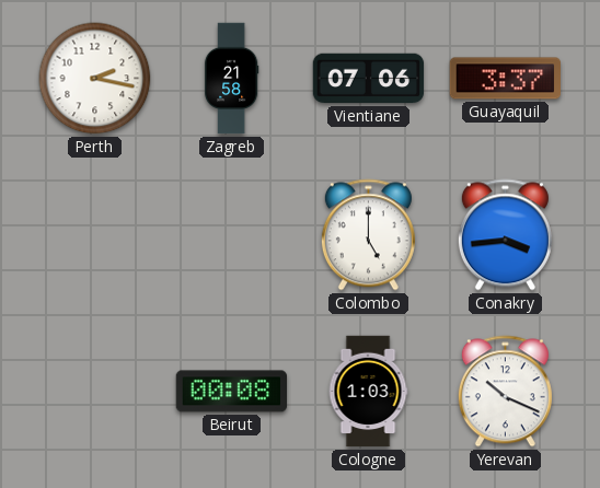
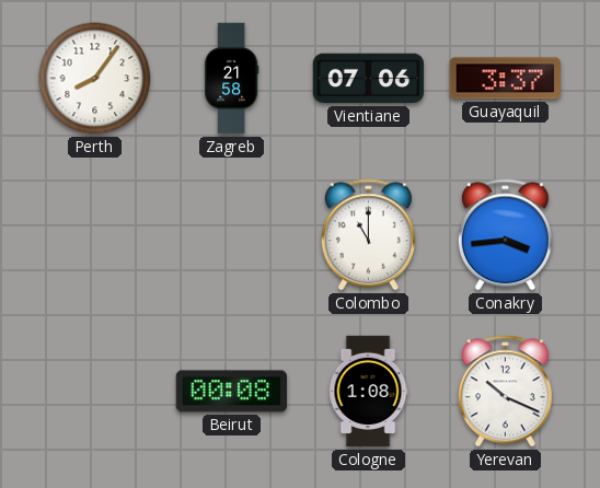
Perth: 2:17 -> 8:06 (95, 79)
Colombo: 5:00 -> 11:00 (368, 235)
Cologne: 1:03 -> 1:08 (368, 392)
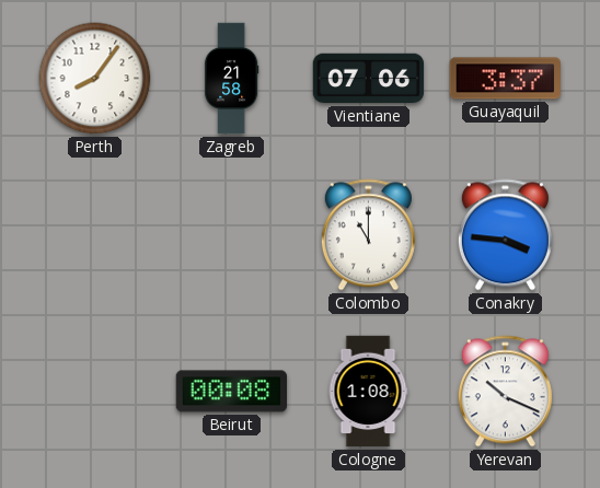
Conakry: 3:44 -> 3:46 (505, 235)
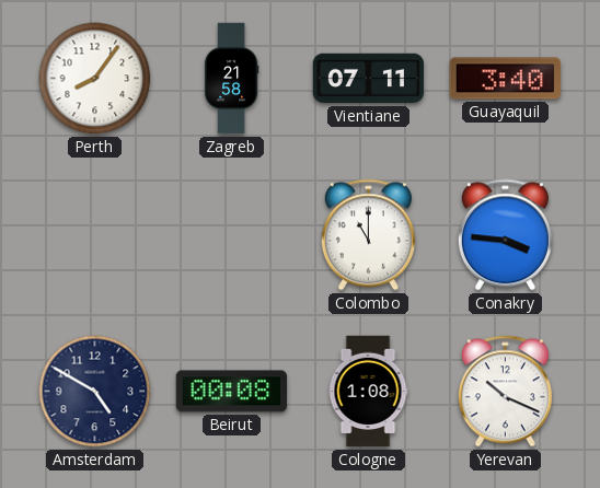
Vientiane: 07:06 -> 07:11 (369, 79)
Guayaquil: 3:37 -> 3:40 (505, 79)
Amsterdam: none -> 4:50 (95, 392)
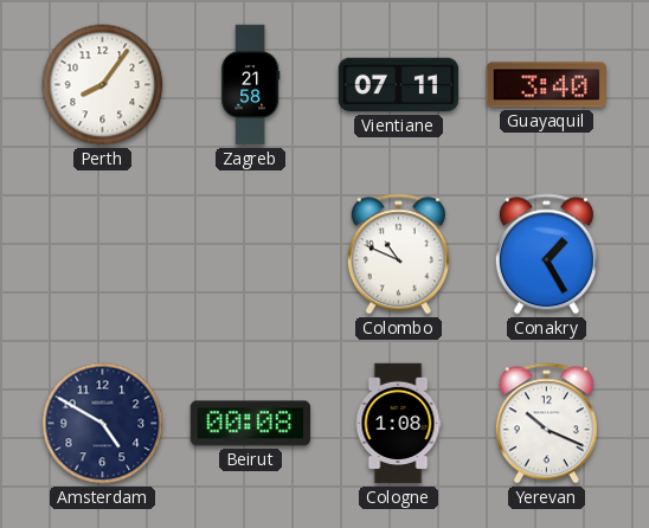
Colombo: 11:00 -> 10:49 (398, 255)
Conakry: 3:46 -> 1:25 (546, 255)
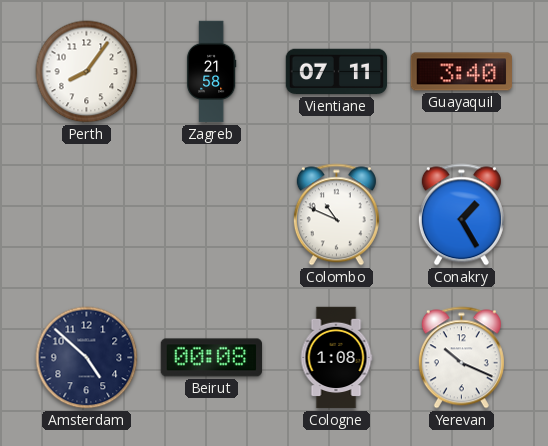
Amsterdam: 4:50 -> 4:52 (87, 358)
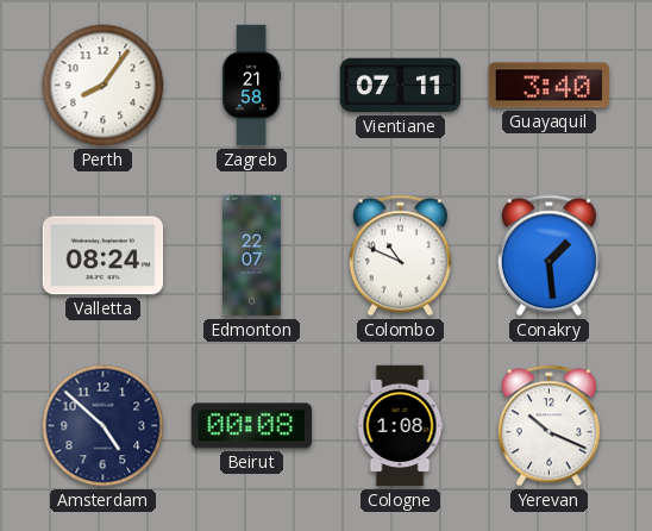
Valletta: none -> 08:24 (104, 256)
Edmonton: none -> 22:07 (252, 256)
Conakry: 1:25 -> 1:29 (548, 256)
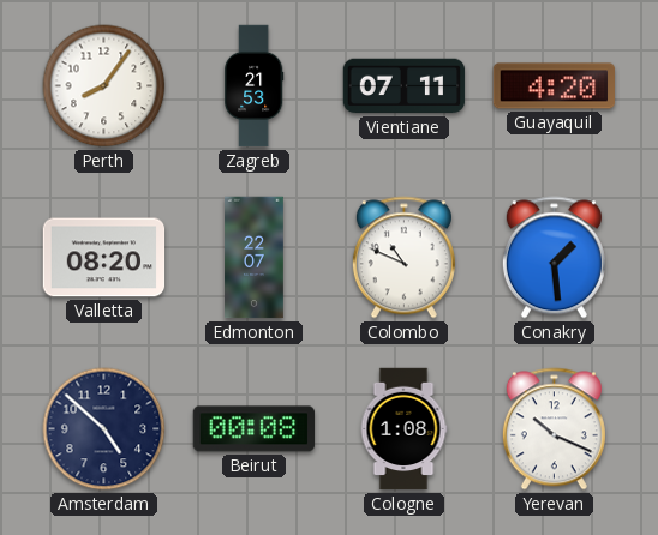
Zagreb: 21:58 -> 21:53 (253, 86)
Guayaquil: 3:40 -> 4:20 (554, 86)
Valletta: 08:24 -> 08:20 (104, 258)
